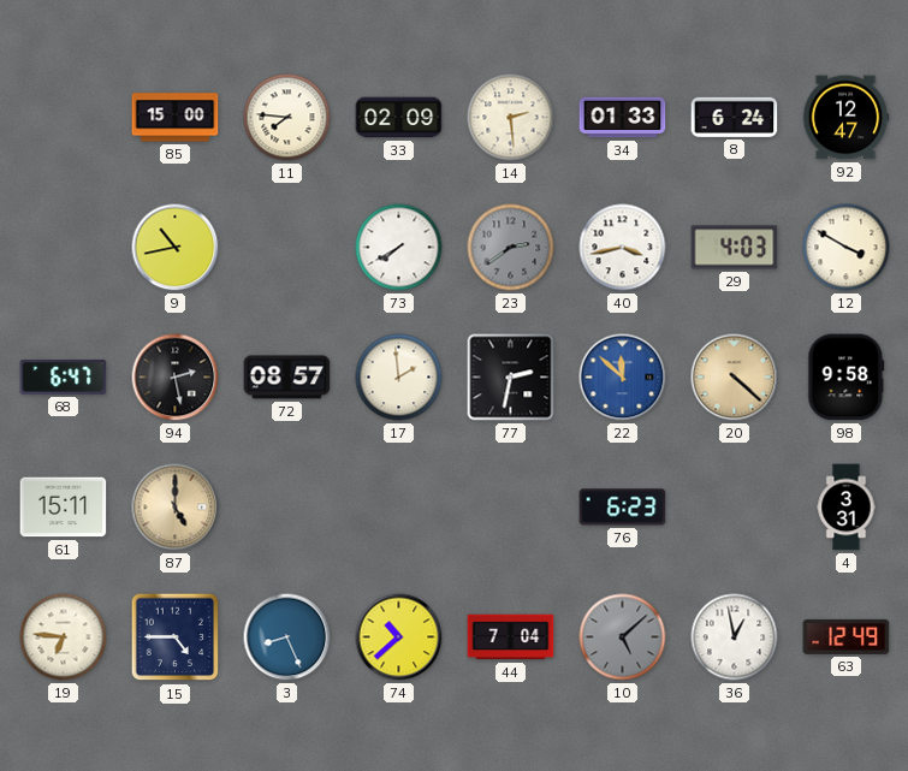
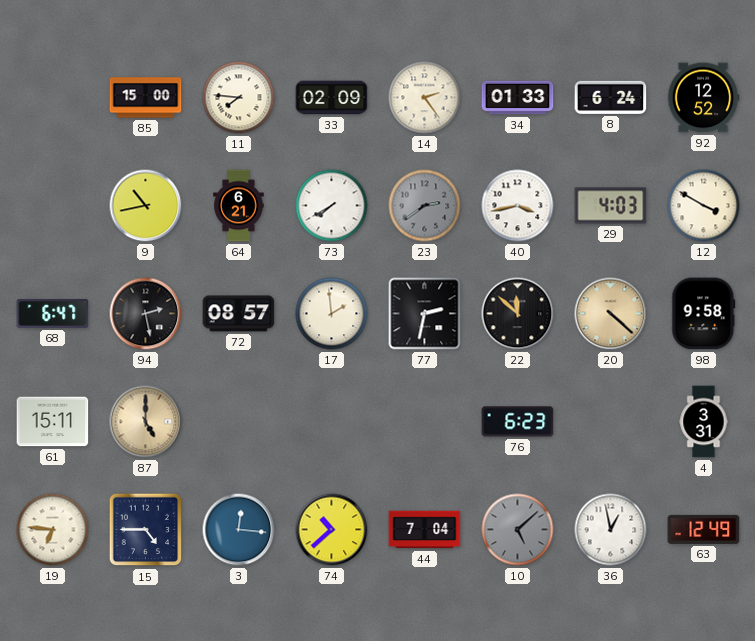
14: 2:29 -> 2:24 (425, 98)
92: 12:47 -> 12:52 (703, 98)
64: none -> 6:21 (239, 206)
22 dial: blue -> black (518, 314)
3: 8:26 -> 12:16 (239, 530)
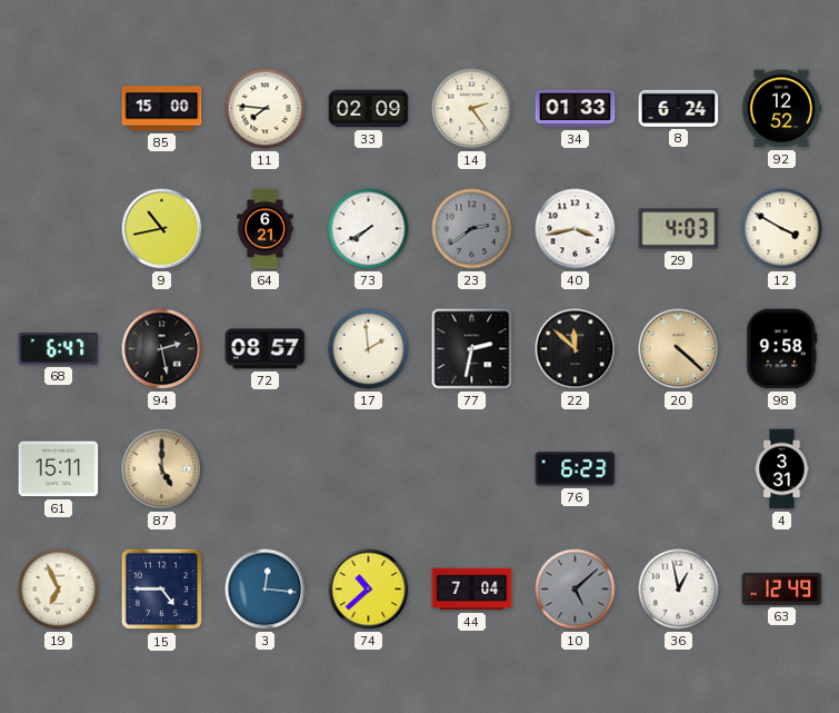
19: 6:46 -> 6:56 (59, 590)
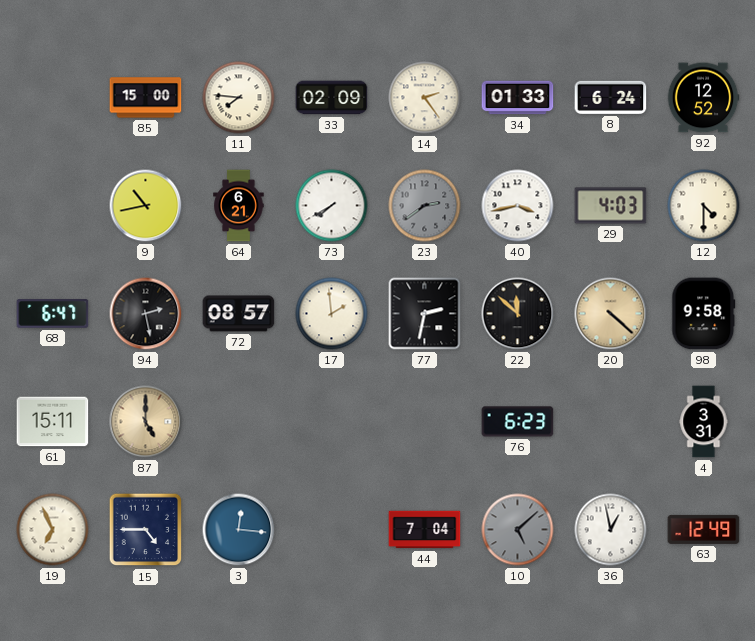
12: 3:50 -> 4:30 (704, 206)
74: 10:38 -> none (369, 590)
